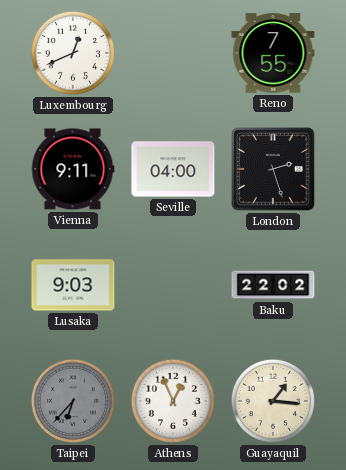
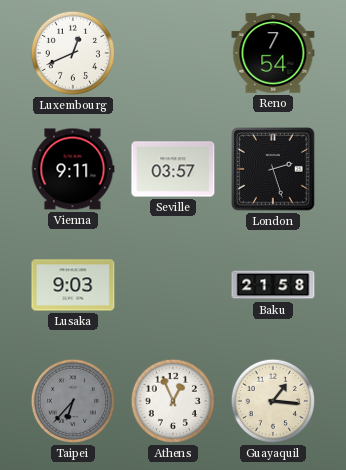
Reno: 7:55 -> 7:54 (273, 53)
Seville: 04:00 -> 03:57 (173, 169)
Baku: 22:02 -> 21:58 (273, 285)
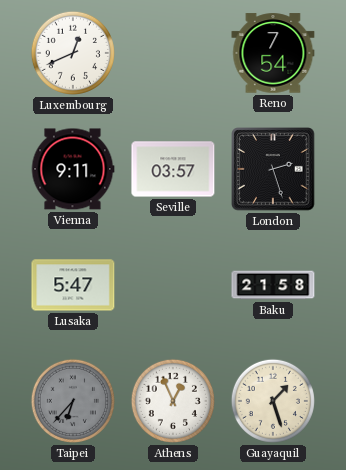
Lusaka: 9:03 -> 5:47 (73, 285)
Guayaquil: 1:16 -> 1:27 (273, 401)
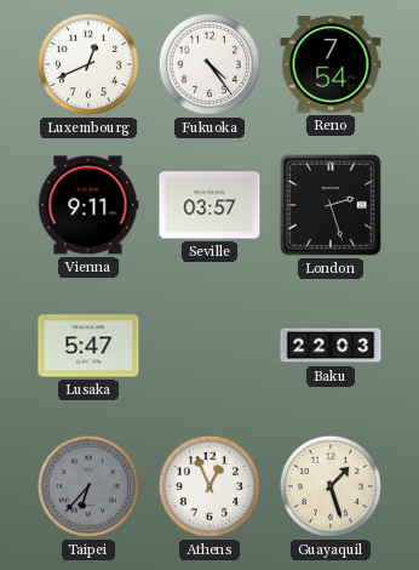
Fukuoka: none -> 4:24 (209, 64)
Baku: 21:58 -> 22:03 (331, 346)
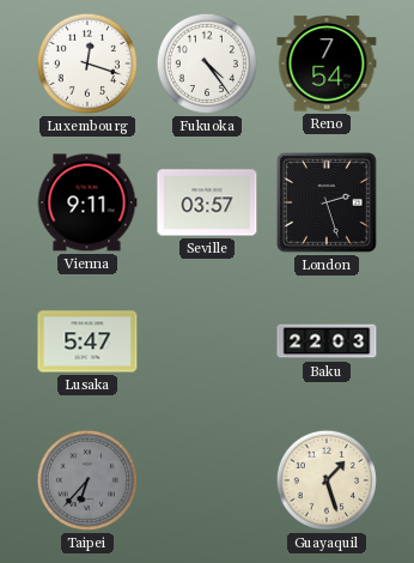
Luxembourg: 12:41 -> 12:18 (87, 63)
Athens: 12:56 -> none (209, 486)
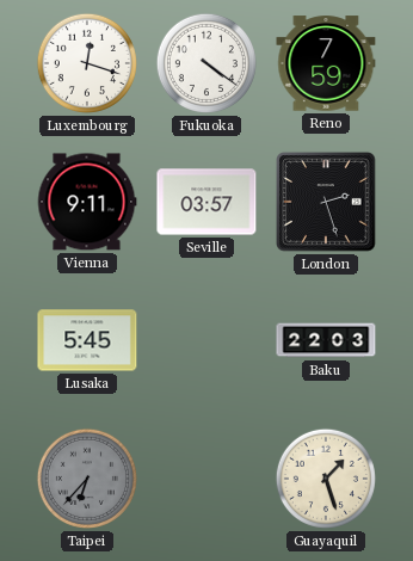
Fukuoka: 4:24 -> 4:21 (207, 63)
Reno: 7:54 -> 7:59 (326, 63)
Lusaka: 5:47 -> 5:45 (87, 340)
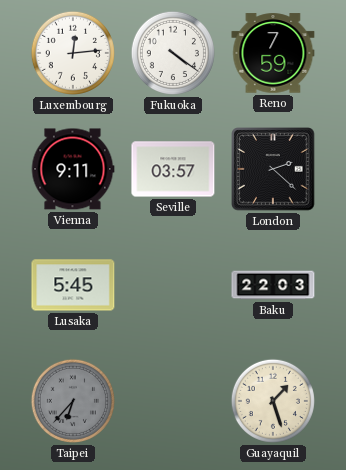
Luxembourg: 12:18 -> 12:14 (73, 53)
London: 2:27 -> 2:22 (273, 169)
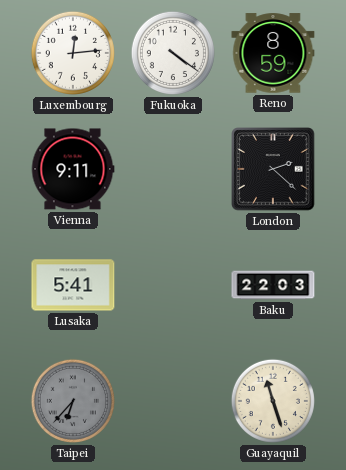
Reno: 7:59 -> 8:59 (273, 53)
Seville: 03:57 -> none (173, 169)
Lusaka: 5:45 -> 5:41 (73, 285)
Guayaquil: 1:27 -> 11:27 (273, 401)
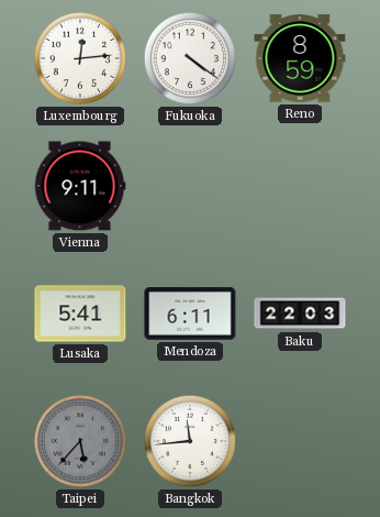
London: 2:22 -> none (273, 169)
Mendoza: none -> 6:11 (190, 313)
Taipei: 6:37 -> 5:37 (80, 441)
Bangkok: none -> 11:44 (190, 441)
Guayaquil: 11:27 -> none (273, 401)
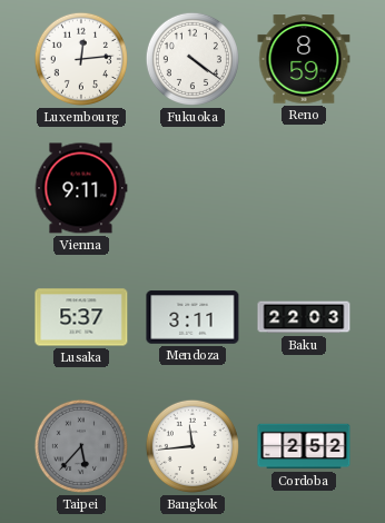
Lusaka: 5:41 -> 5:37 (81, 317)
Mendoza: 6:11 -> 3:11 (192, 317)
Cordoba: none -> 2:52 (304, 446)
